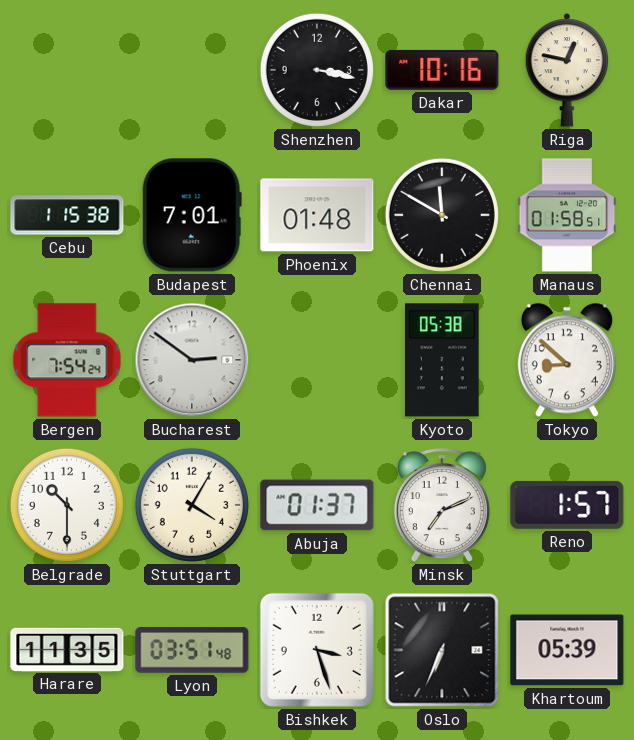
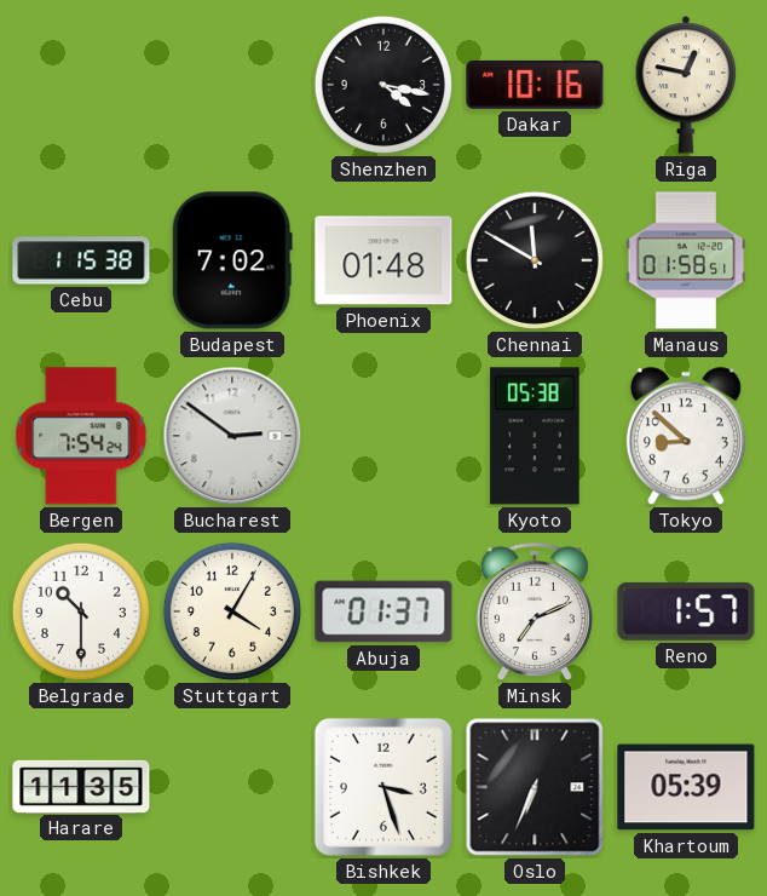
Shenzhen: 3:17 -> 4:17 (383, 85)
Budapest: 7:01 -> 7:02 (232, 260)
Lyon: 03:51 -> none (192, 650)
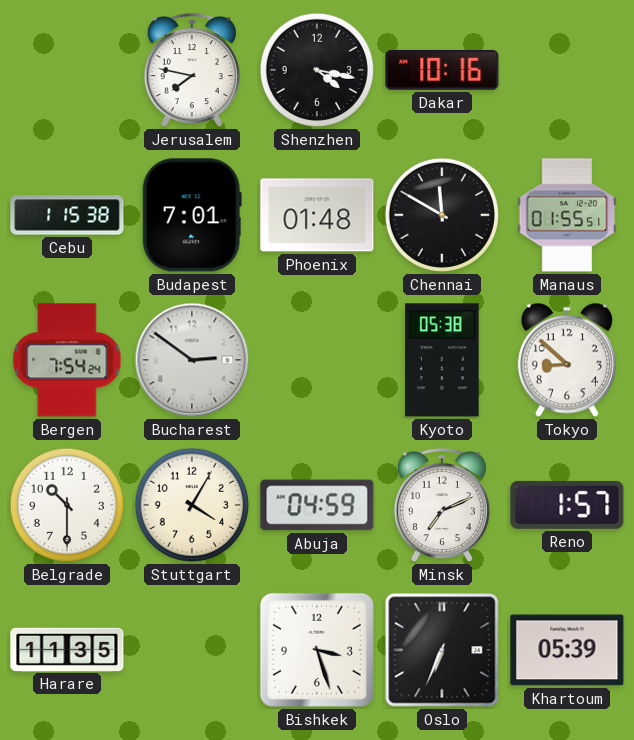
Jerusalem: none -> 7:47 (192, 71)
Riga: 12:47 -> none (686, 86)
Budapest: 7:02 -> 7:01 (192, 215)
Manaus: 01:58 -> 01:55 (567, 215)
Abuja: 01:37 -> 04:59 (317, 505)
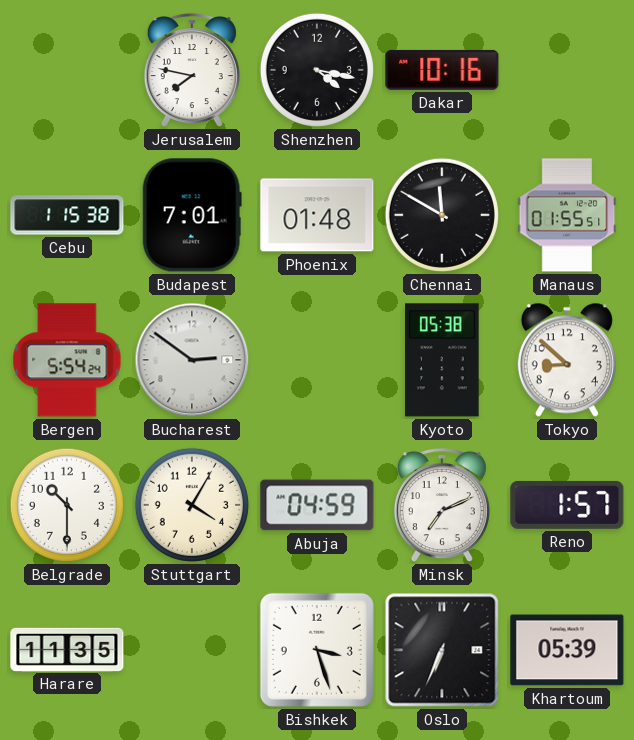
Bergen: 7:54 -> 5:54 (67, 360)
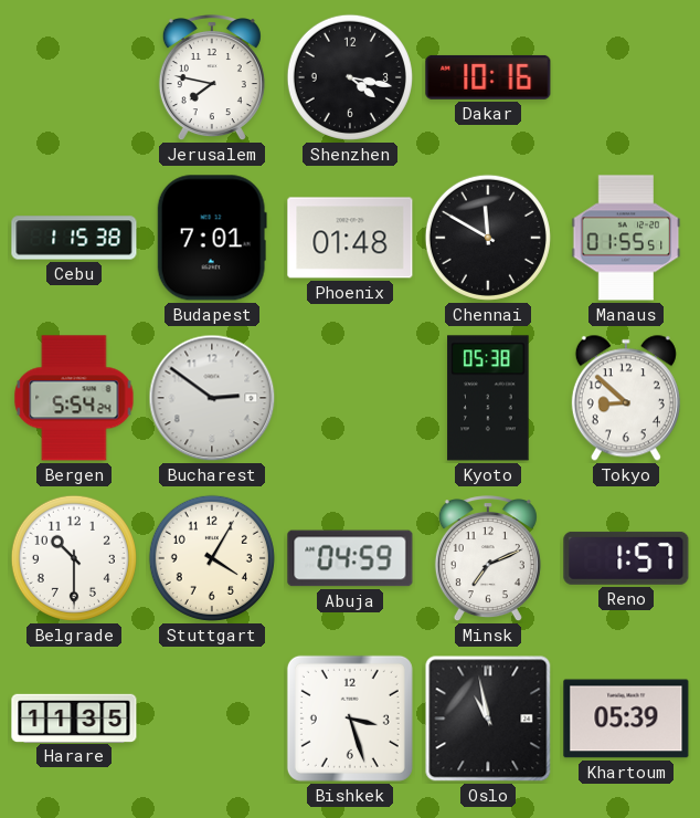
Oslo: 6:34 -> 10:58 (488, 719)
